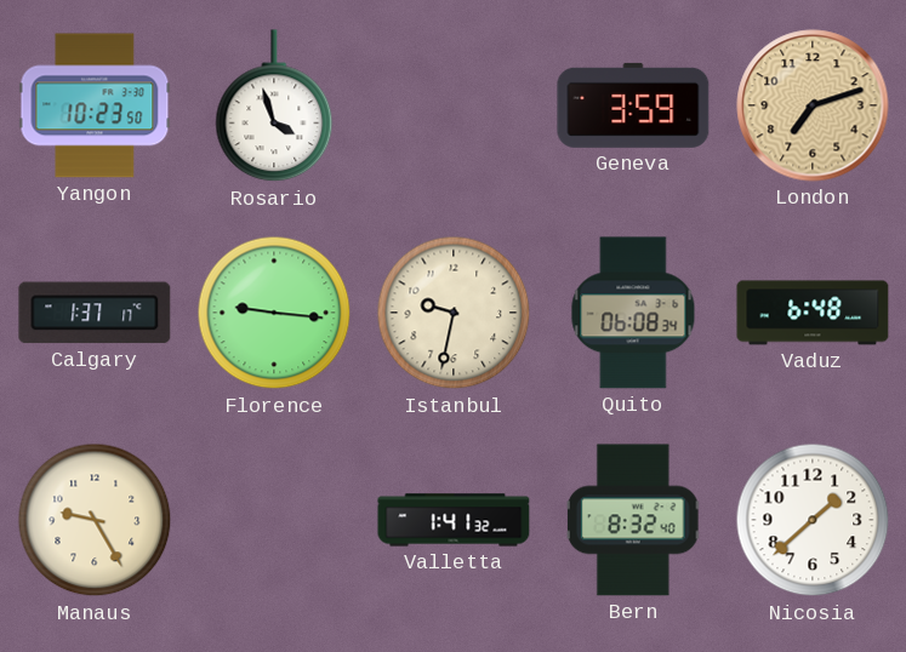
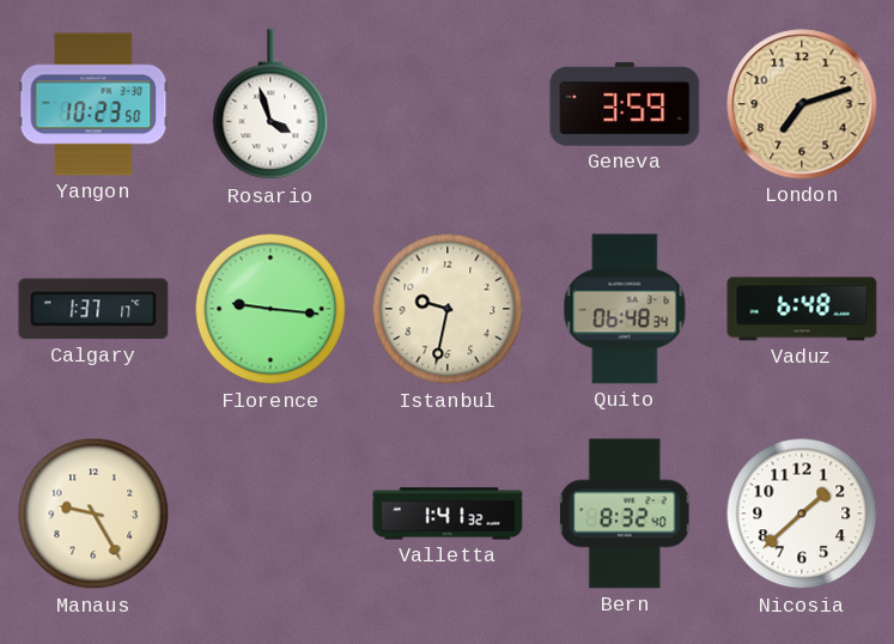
Quito: 06:08 -> 06:48 (625, 309)
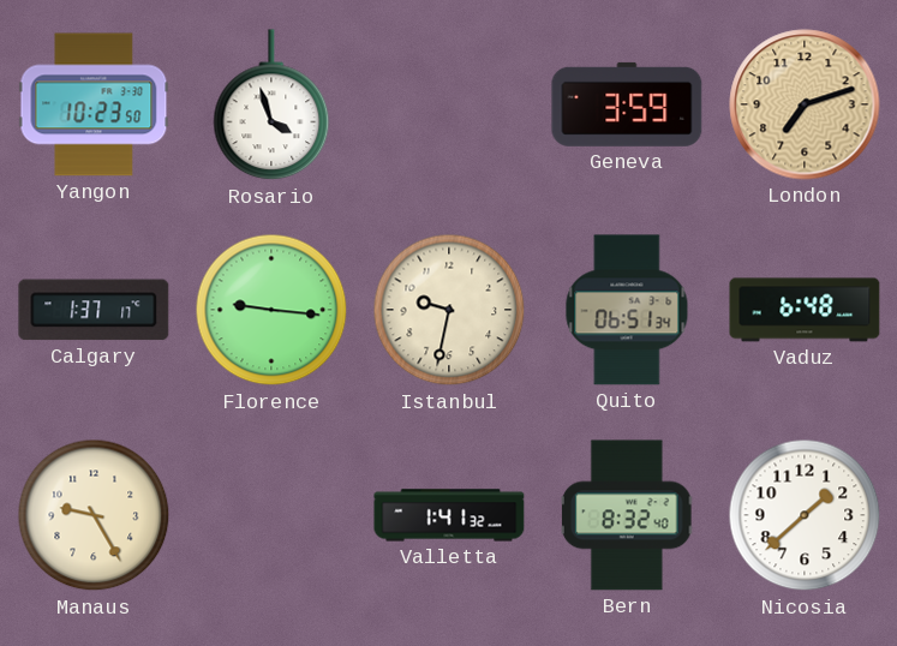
Quito: 06:48 -> 06:51 (627, 310)
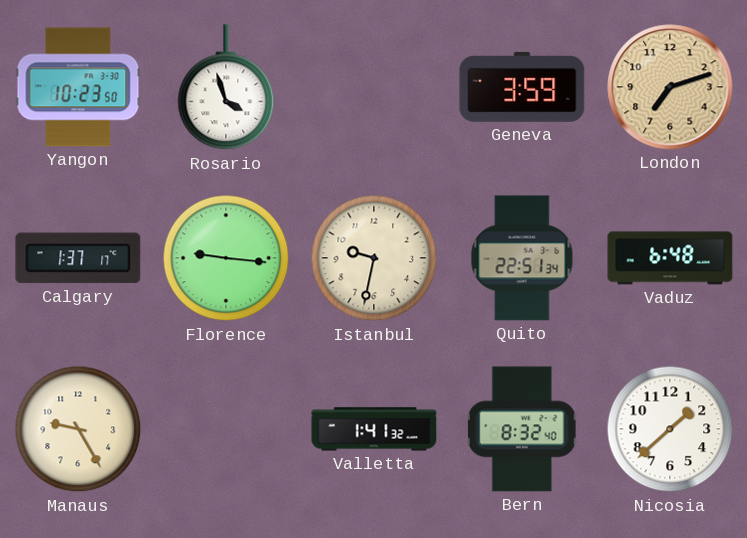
Quito: 06:51 -> 22:51 (522, 258)
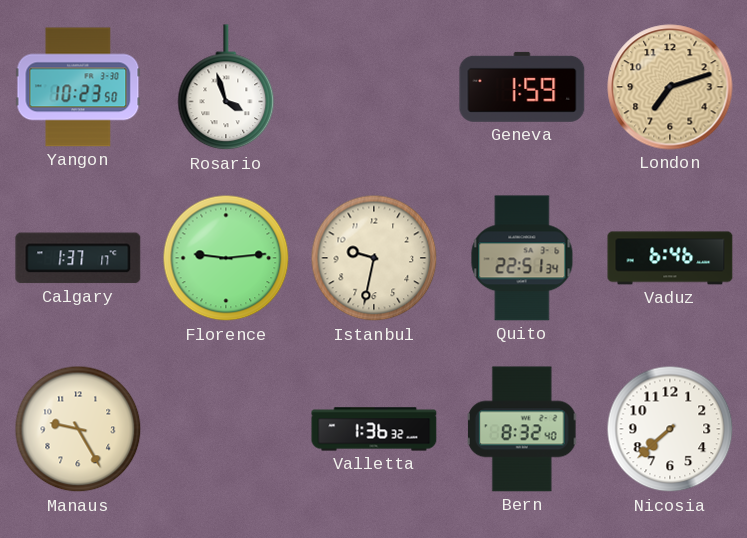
Geneva: 3:59 -> 1:59 (522, 87)
Florence: 9:16 -> 9:14 (226, 258)
Vaduz: 6:48 -> 6:46 (670, 258)
Valletta: 1:41 -> 1:36 (374, 429)
Nicosia: 1:38 -> 7:38 (670, 429)
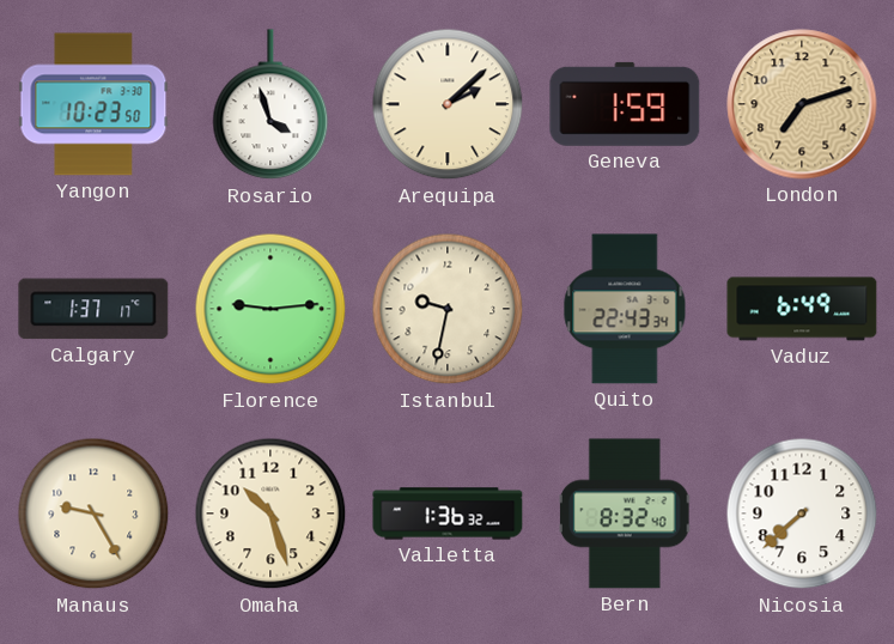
Arequipa: none -> 2:08 (448, 104)
Quito: 22:51 -> 22:43 (625, 309)
Vaduz: 6:46 -> 6:49 (802, 309)
Omaha: none -> 10:27 (270, 514)
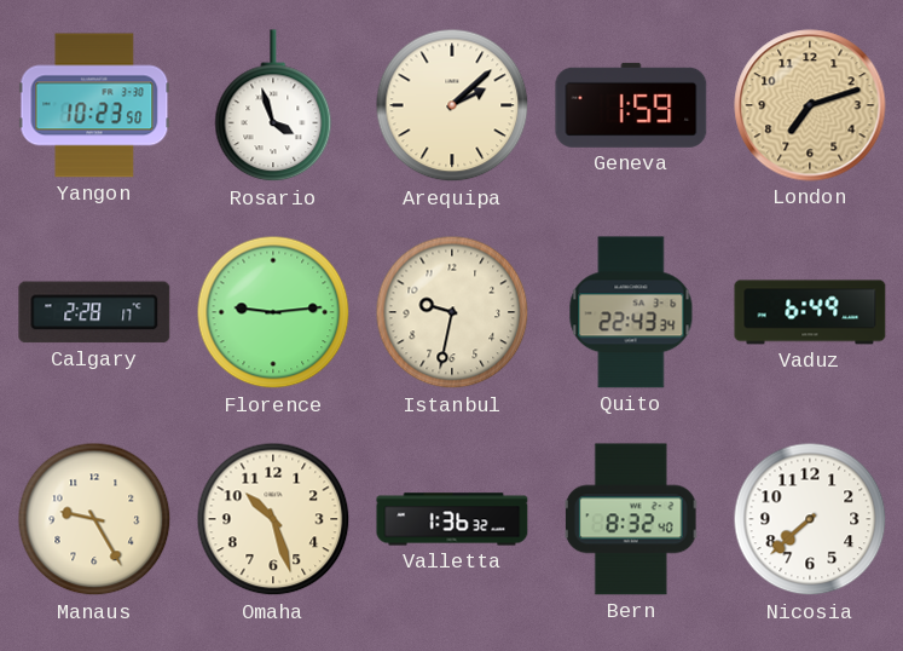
Calgary: 1:37 -> 2:28 (94, 312)
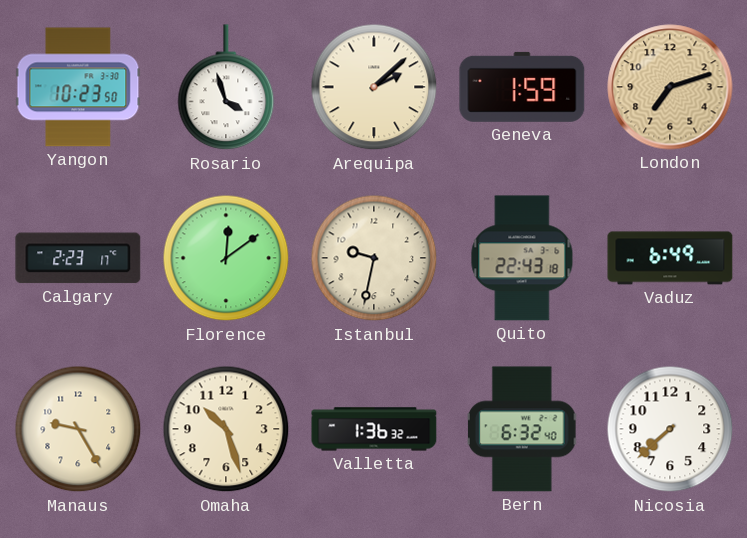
Calgary: 2:28 -> 2:23 (78, 258)
Florence: 9:14 -> 12:09 (226, 258)
Quito: 22:43:34 -> 22:43:18 (522, 258)
Bern: 8:32 -> 6:32 (522, 429)
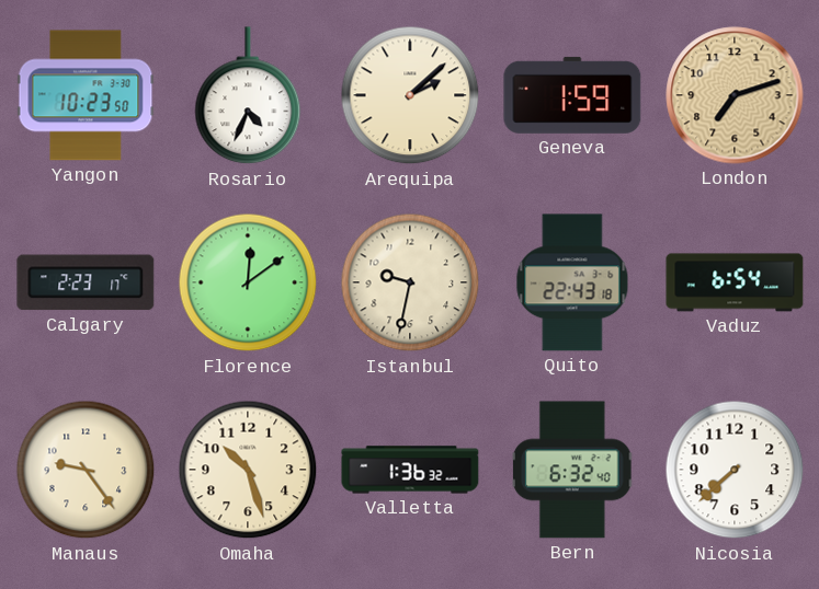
Rosario: 3:57 -> 4:34 (248, 96)
Vaduz: 6:49 -> 6:54 (735, 282)
Manaus: 9:25 -> 9:24 (86, 470)
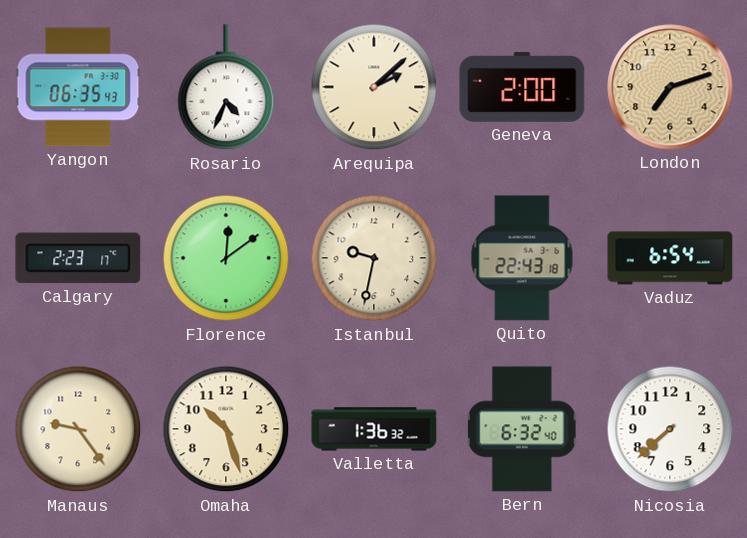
Yangon: 10:23 -> 06:35 (78, 87)
Geneva: 1:59 -> 2:00 (522, 87)
